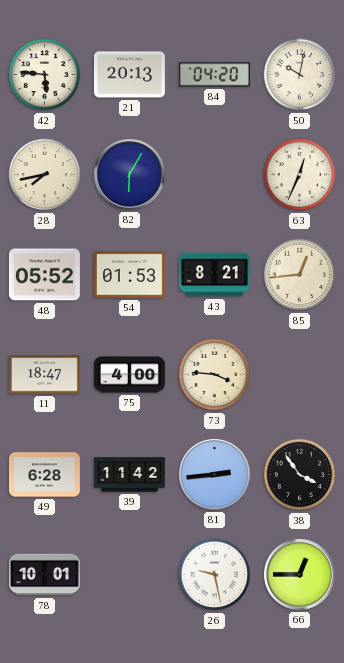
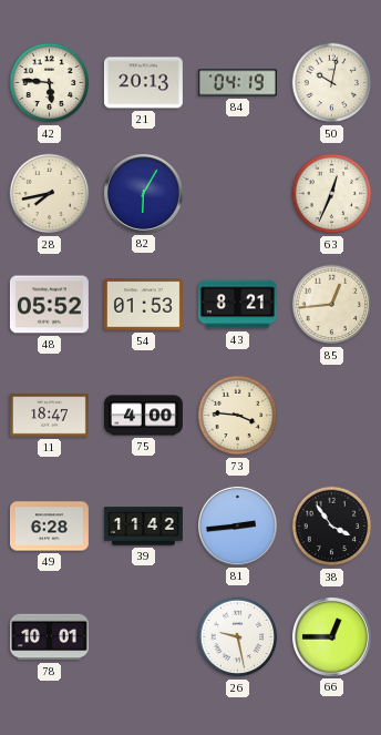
84: 04:20 -> 04:19 (237, 83)
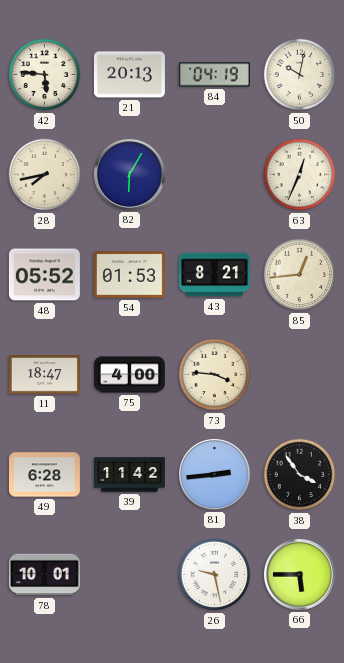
66: 12:45 -> 5:45 (299, 574)
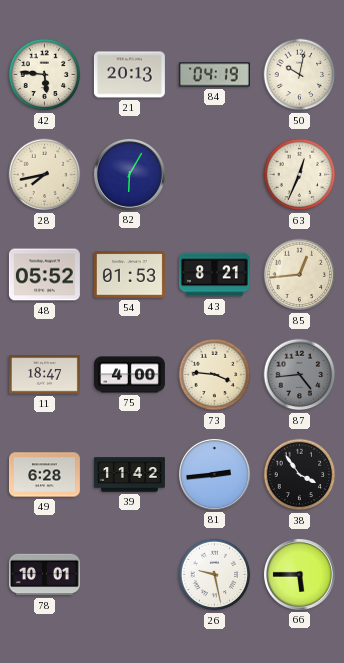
87: none -> 4:44 (300, 375)
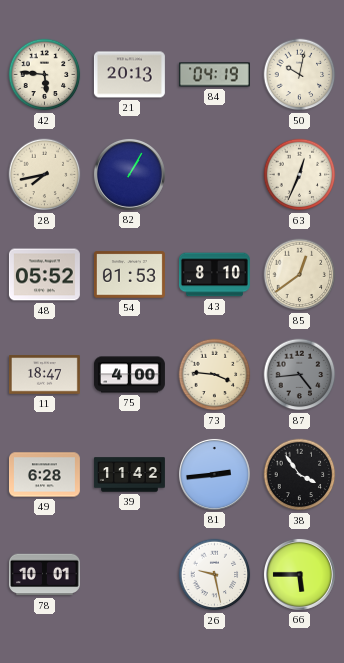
82: 6:05 -> 1:05 (129, 174)
43: 8:21 -> 8:10 (214, 275)
85: 12:44 -> 12:39 (300, 275)
